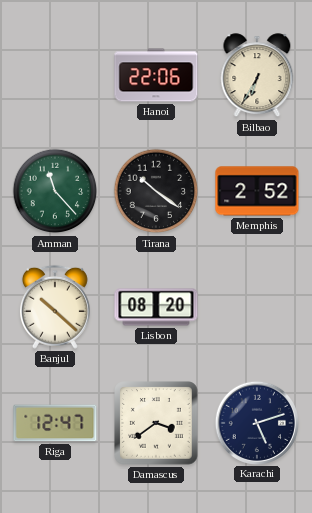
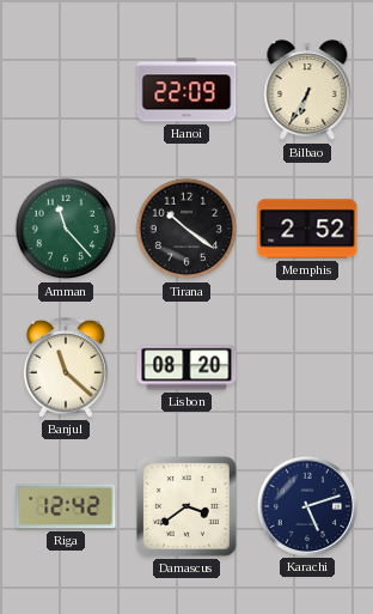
Hanoi: 22:06 -> 22:09 (186, 90)
Banjul: 10:22 -> 11:22 (66, 367)
Riga: 12:47 -> 12:42 (66, 506)
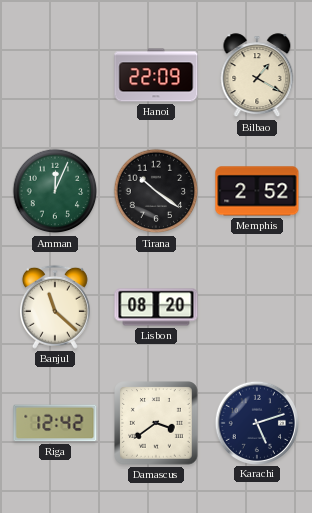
Bilbao: 6:35 -> 1:20 (257, 76)
Amman: 11:23 -> 12:04 (55, 191)
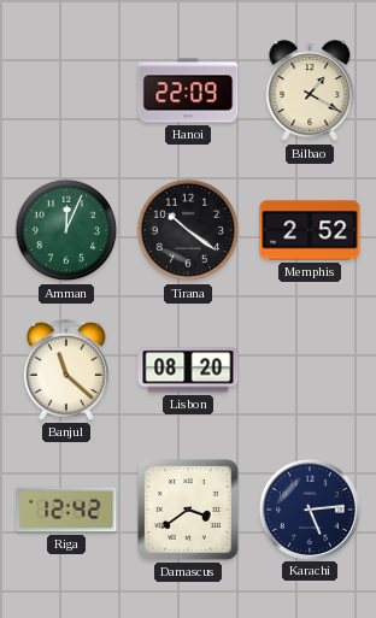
Karachi: 5:12 -> 5:14 (309, 508)
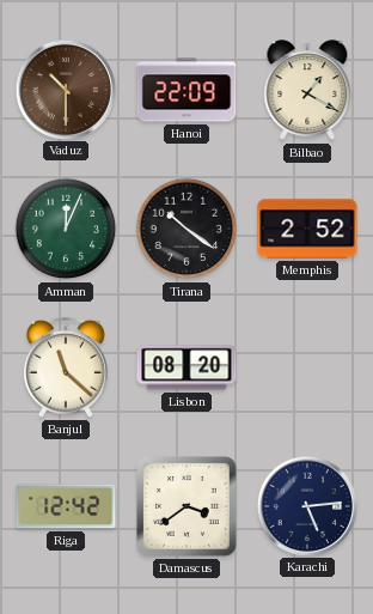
Vaduz: none -> 10:30 (65, 89)
